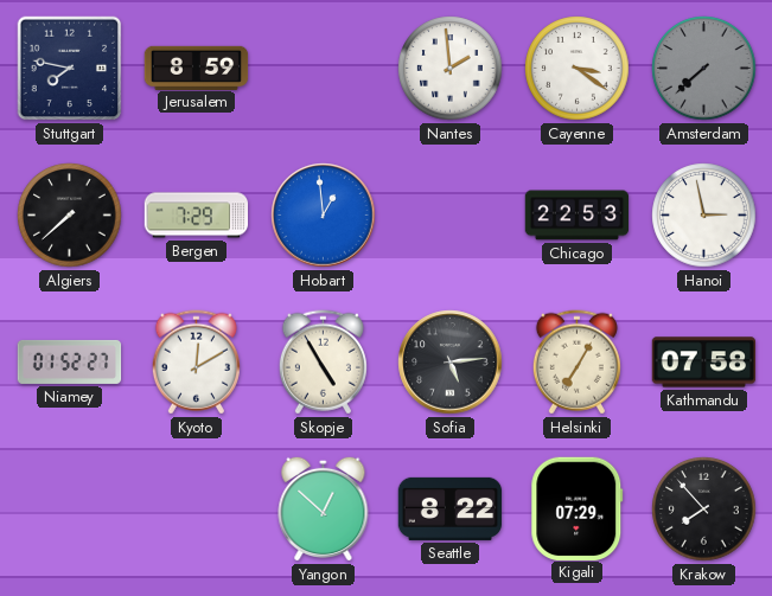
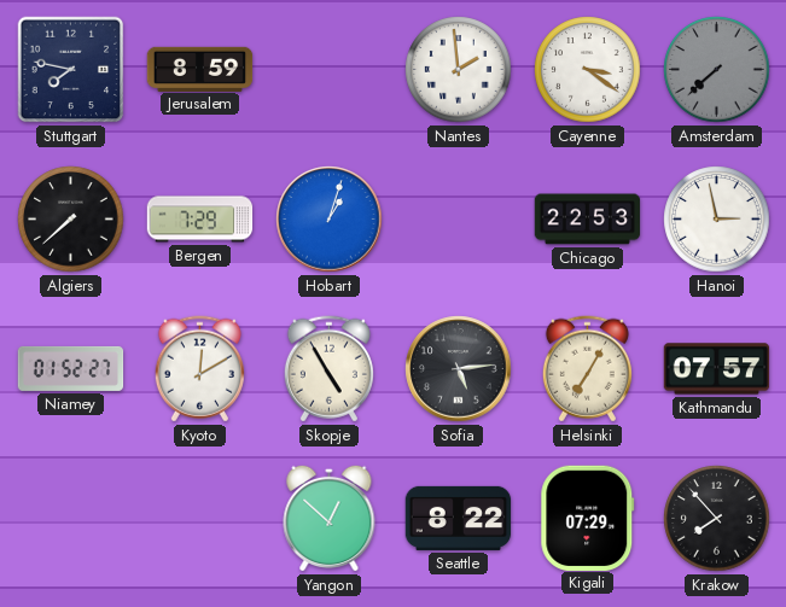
Hobart: 12:59 -> 1:03 (330, 220)
Kathmandu: 07:58 -> 07:57 (717, 369)
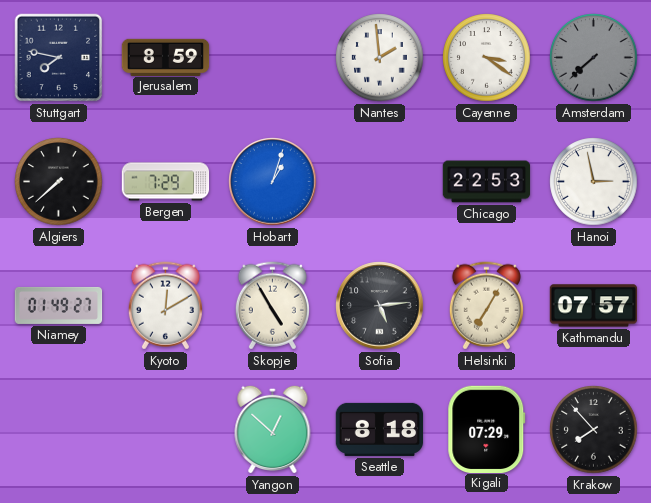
Niamey: 01:52 -> 01:49 (59, 305)
Seattle: 8:22 -> 8:18 (380, 429)
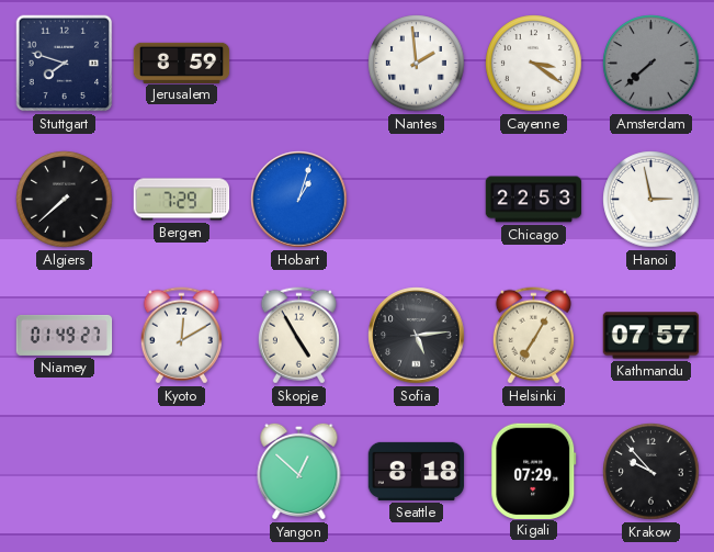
Stuttgart: 7:47 -> 7:48 (65, 64)
Krakow: 7:53 -> 9:53 (651, 472)
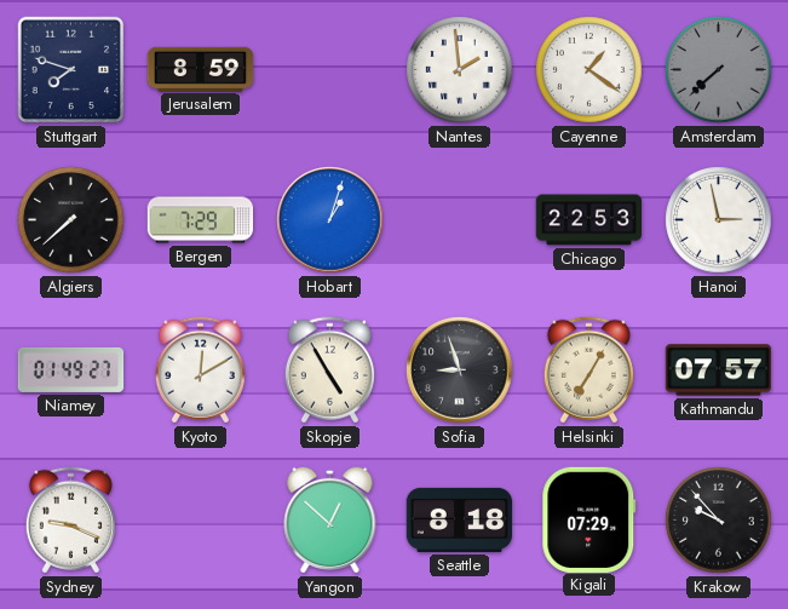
Cayenne: 3:21 -> 1:21 (589, 70)
Sofia: 5:14 -> 8:57 (460, 370)
Sydney: none -> 9:19 (70, 521)
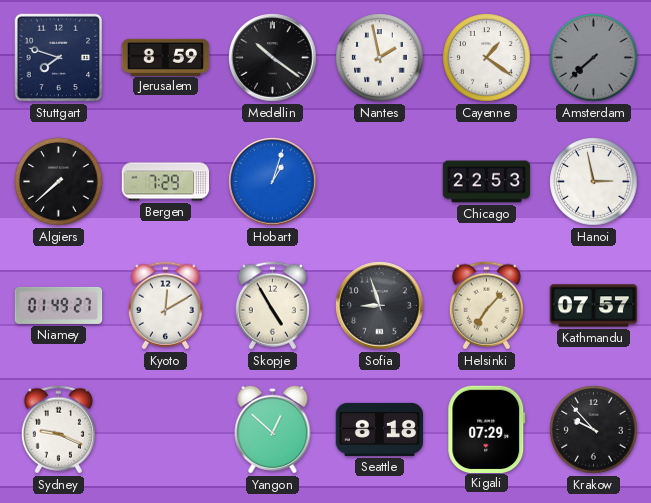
Medellin: none -> 10:21 (273, 58)
Nantes: 1:59 -> 1:58 (380, 58)
Helsinki: 7:05 -> 7:07 (486, 306)
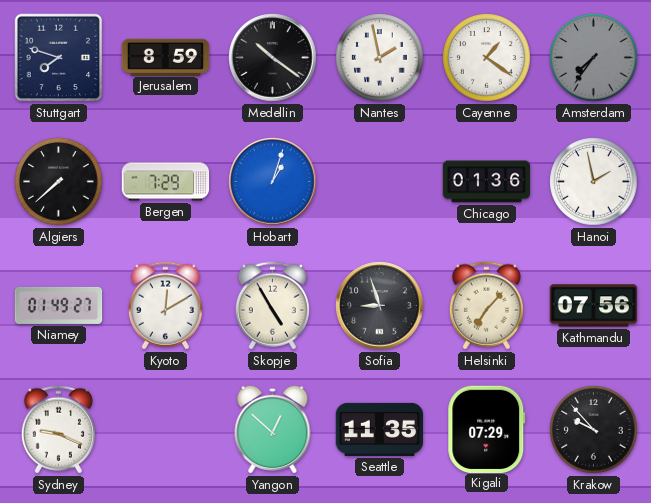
Amsterdam: 7:38 -> 7:36 (594, 58)
Chicago: 22:53 -> 01:36 (487, 182)
Hanoi: 2:58 -> 1:58 (594, 182)
Kathmandu: 07:57 -> 07:56 (594, 306)
Seattle: 8:18 -> 11:35 (380, 429)
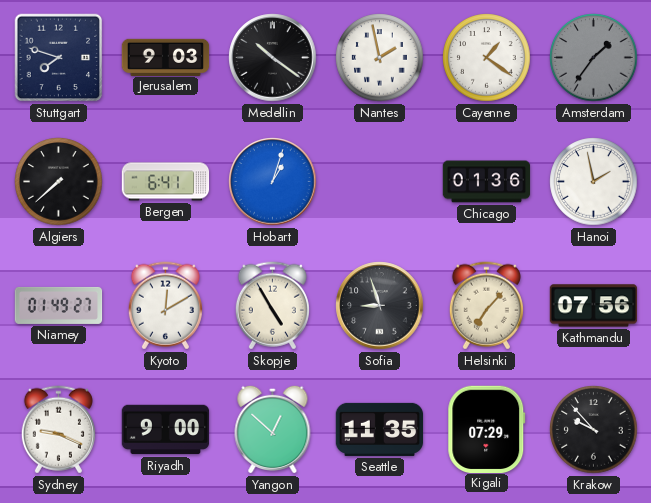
Jerusalem: 8:59 -> 9:03 (166, 57)
Amsterdam: 7:36 -> 1:36 (594, 58)
Bergen: 7:29 -> 6:41 (166, 182)
Riyadh: none -> 9:00 (166, 430)
